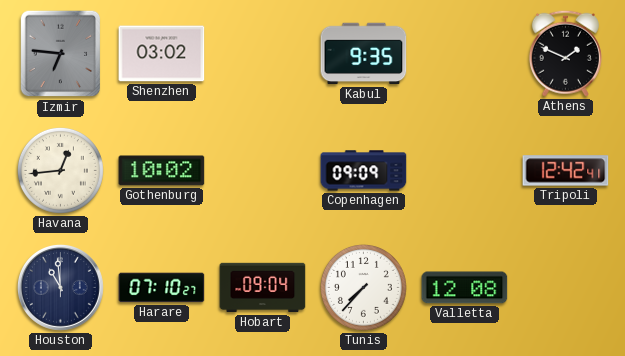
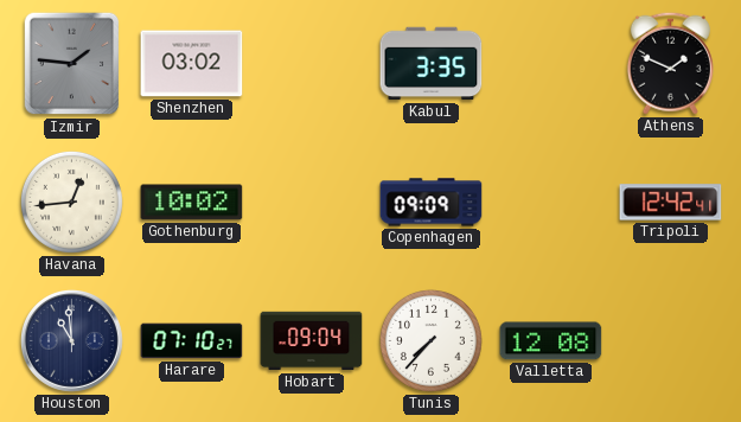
Izmir: 6:46 -> 1:46 (72, 64)
Kabul: 9:35 -> 3:35 (432, 64)
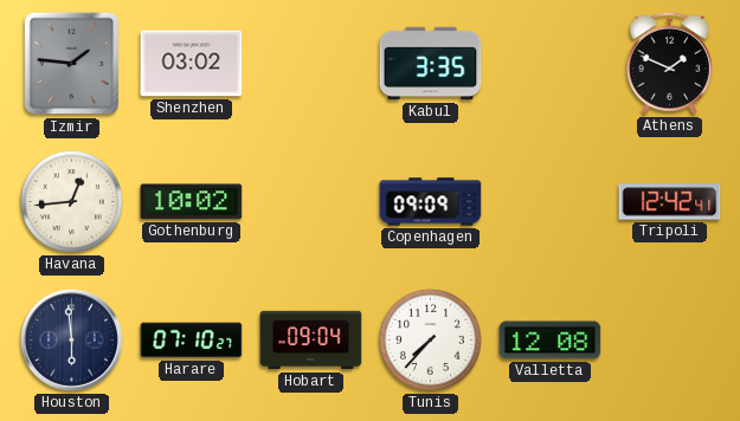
Houston: 10:59 -> 5:59 (72, 341)
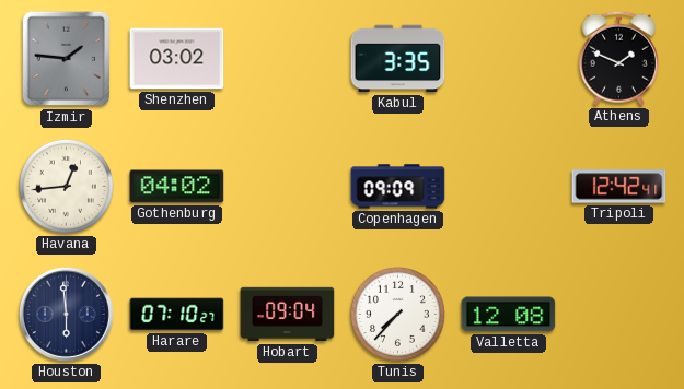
Gothenburg: 10:02 -> 04:02 (177, 187)
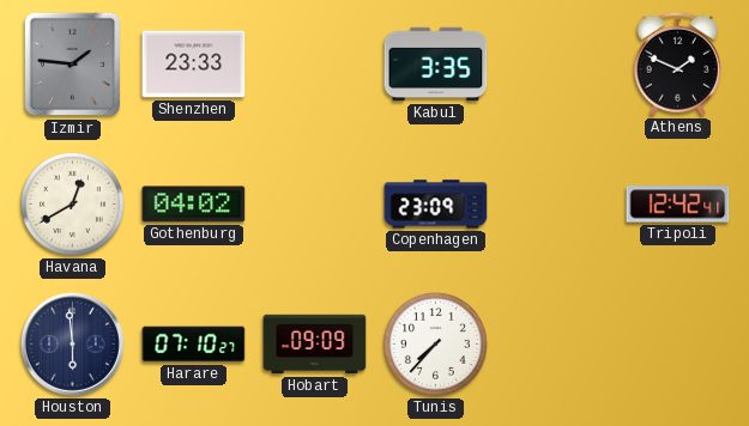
Shenzhen: 03:02 -> 23:33 (194, 65)
Havana: 12:44 -> 12:40 (72, 203)
Copenhagen: 09:09 -> 23:09 (436, 205)
Hobart: 09:04 -> 09:09 (315, 345)
Valletta: 12:08 -> none (509, 315)
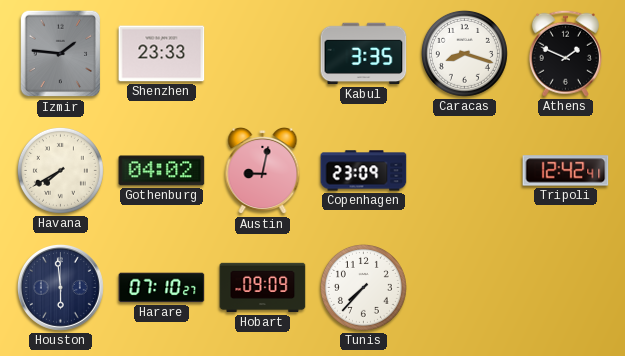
Caracas: none -> 8:18 (464, 53)
Havana: 12:40 -> 7:40 (60, 170)
Austin: none -> 9:02 (263, 171)
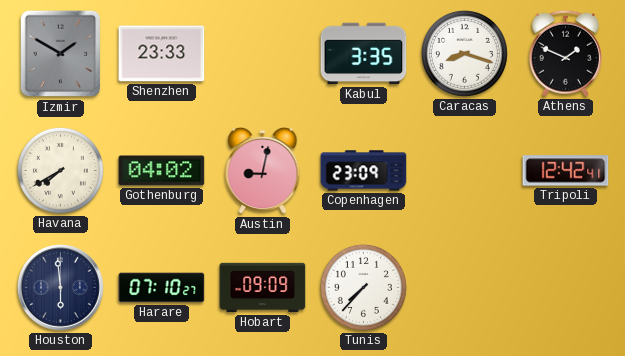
Izmir: 1:46 -> 1:50 (61, 54)
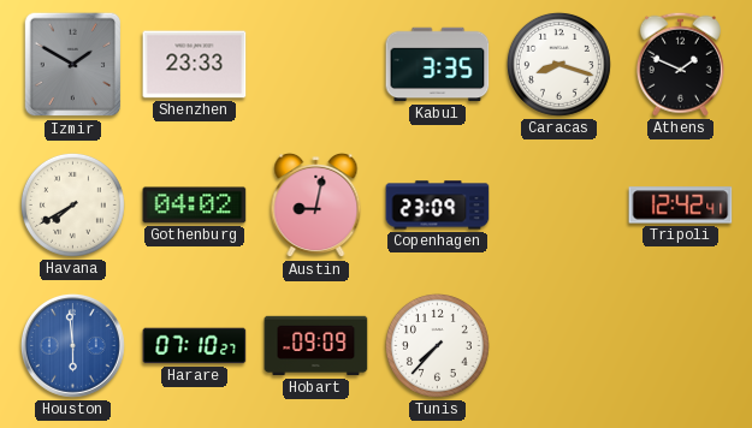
Houston dial: navy -> blue (73, 346)
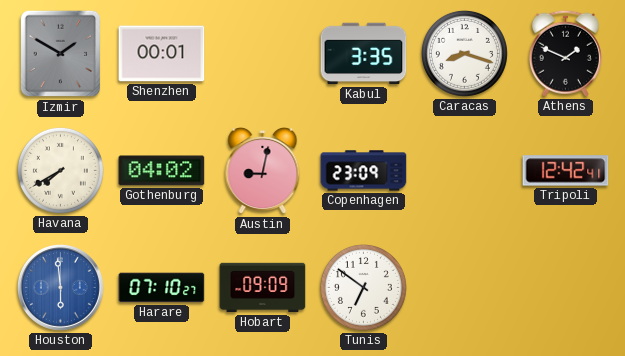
Shenzhen: 23:33 -> 00:01 (162, 54)
Tunis: 7:37 -> 6:51 (363, 287)
